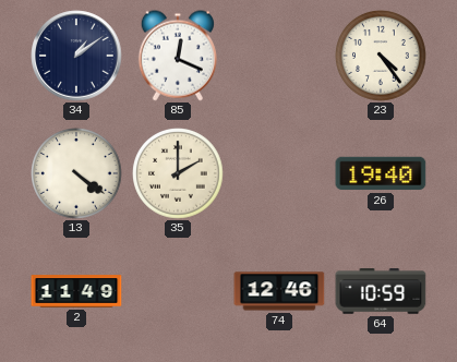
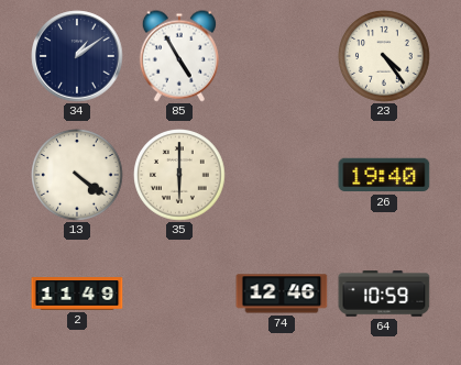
85: 12:19 -> 4:55 (179, 56)
35: 2:00 -> 6:00 (180, 176)
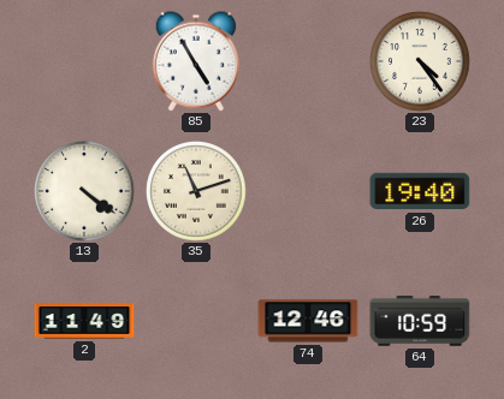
34: 1:09 -> none (77, 56)
35: 6:00 -> 11:12 (197, 192)
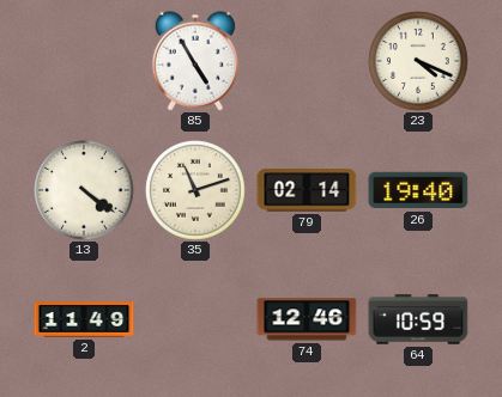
23: 4:24 -> 4:19 (419, 62)
79: none -> 02:14 (307, 190)
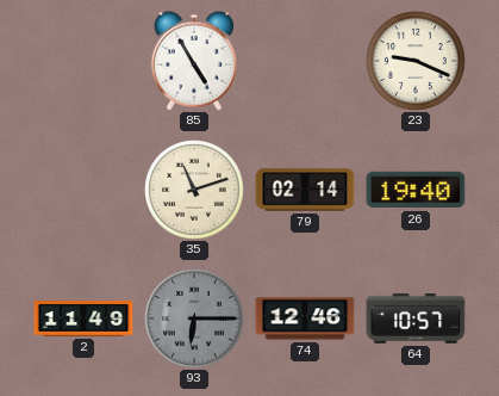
23: 4:19 -> 9:19 (417, 62)
13: 4:21 -> none (85, 191)
93: none -> 6:15 (195, 320)
64: 10:59 -> 10:57 (416, 318)
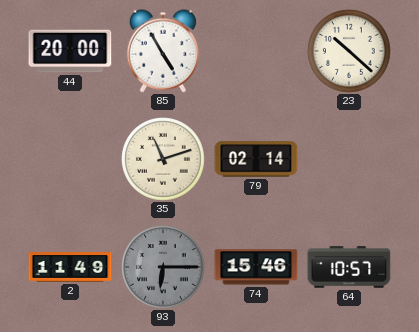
44: none -> 20:00 (70, 51)
23: 9:19 -> 10:22 (350, 52)
26: 19:40 -> none (416, 190)
74: 12:46 -> 15:46 (256, 267)
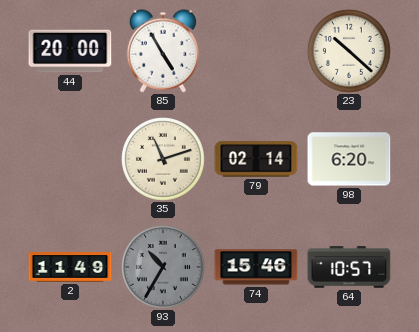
98: none -> 6:20 (349, 159)
93: 6:15 -> 10:35 (164, 268)
